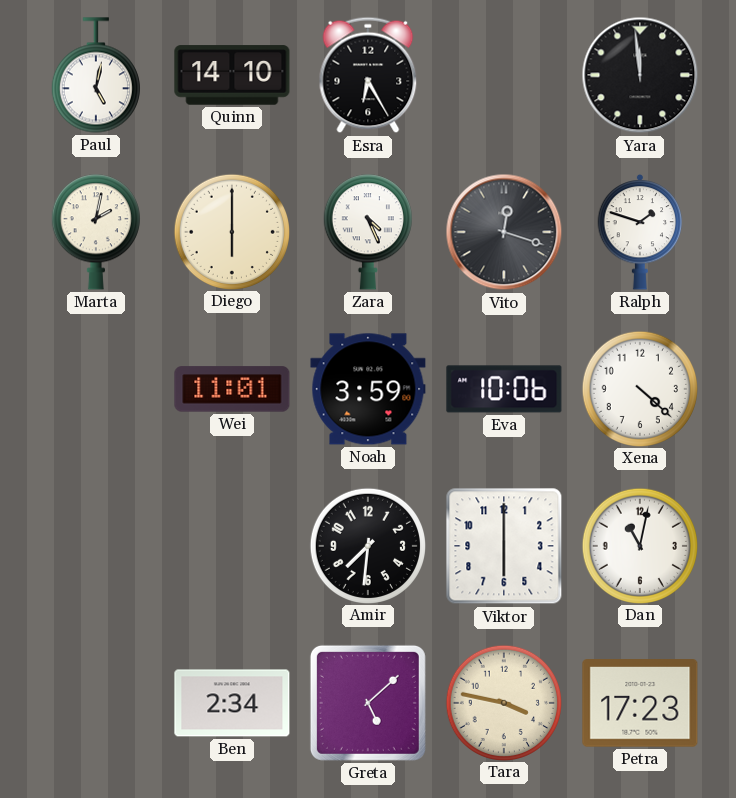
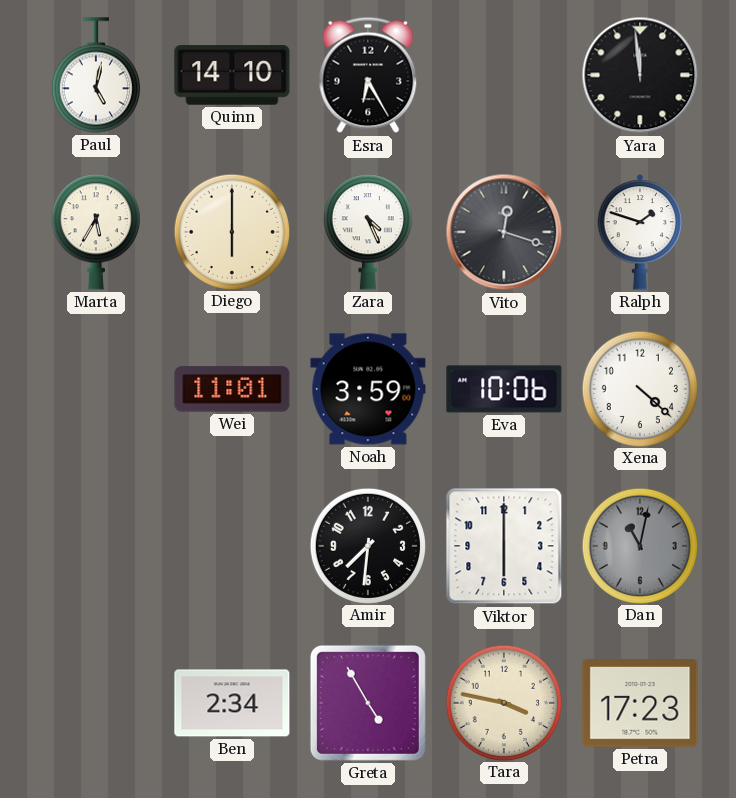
Marta: 2:02 -> 5:35 (96, 232)
Dan dial: white -> grey (639, 545)
Greta: 5:08 -> 4:55 (368, 703)
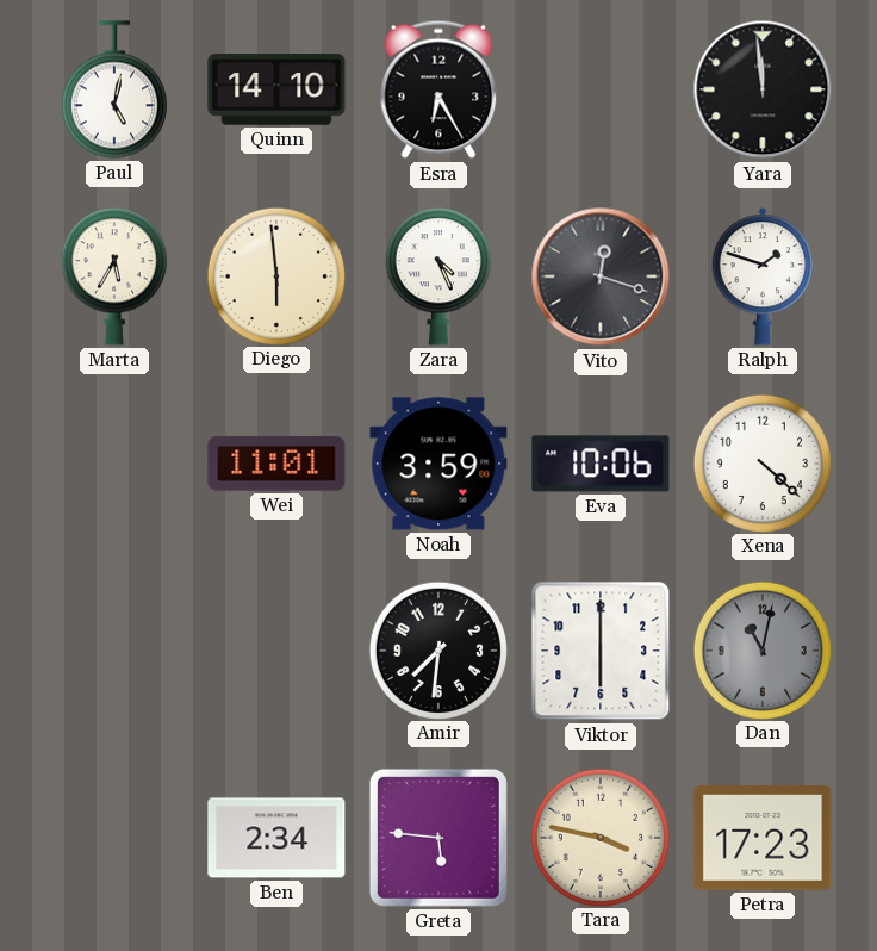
Diego: 6:00 -> 5:59 (275, 275)
Greta: 4:55 -> 5:46 (438, 838)
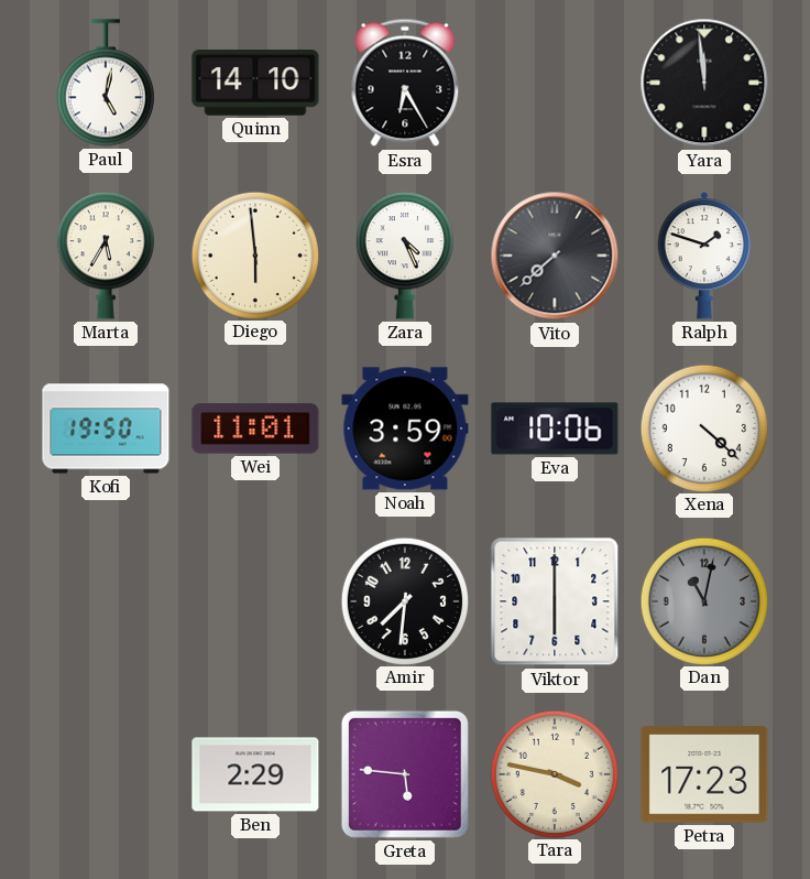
Vito: 12:18 -> 7:38 (555, 256)
Kofi: none -> 19:50 (106, 428)
Ben: 2:34 -> 2:29 (255, 774)
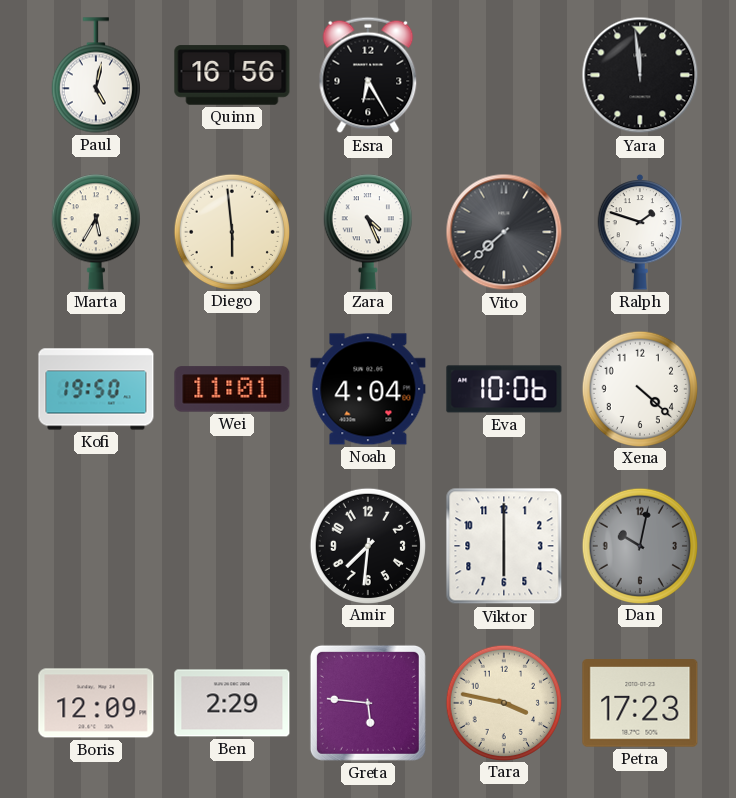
Quinn: 14:10 -> 16:56 (232, 75)
Noah: 3:59 -> 4:04 (368, 389)
Dan: 11:02 -> 10:02 (639, 545)
Boris: none -> 12:09 (96, 703)
